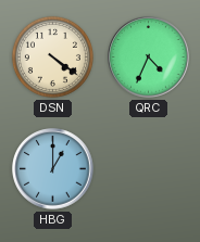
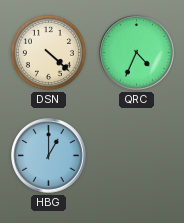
DSN: 4:21 -> 4:22 (48, 52)
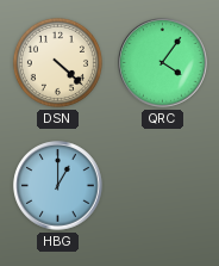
QRC: 4:34 -> 4:06 (163, 63)
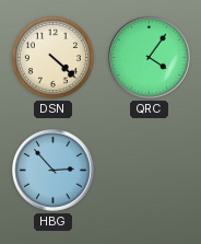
HBG: 1:00 -> 2:53 (54, 171)
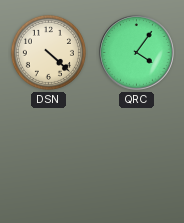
HBG: 2:53 -> none (54, 171)
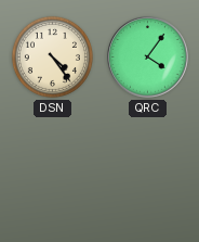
DSN: 4:22 -> 4:24 (52, 56)
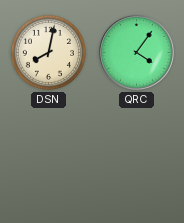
DSN: 4:24 -> 8:02 (48, 52)
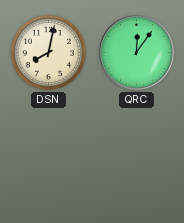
QRC: 4:06 -> 12:06 (137, 53)
